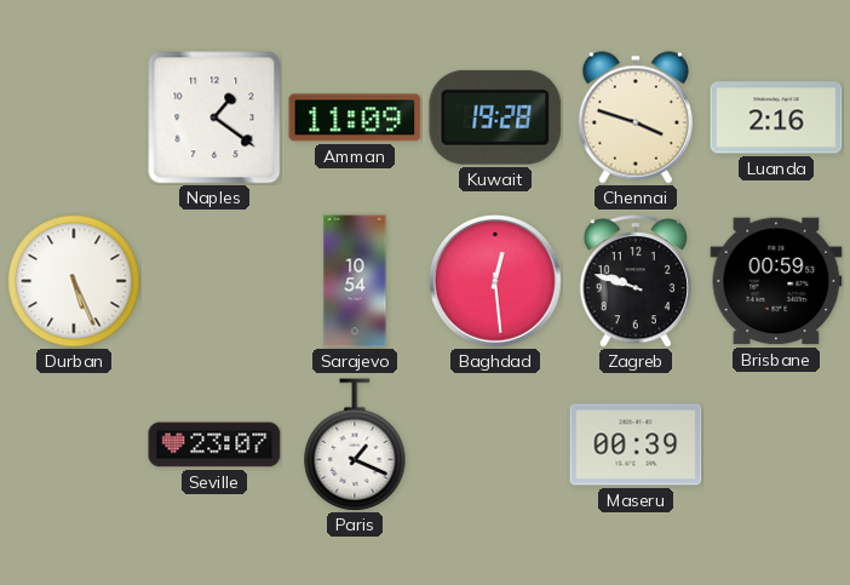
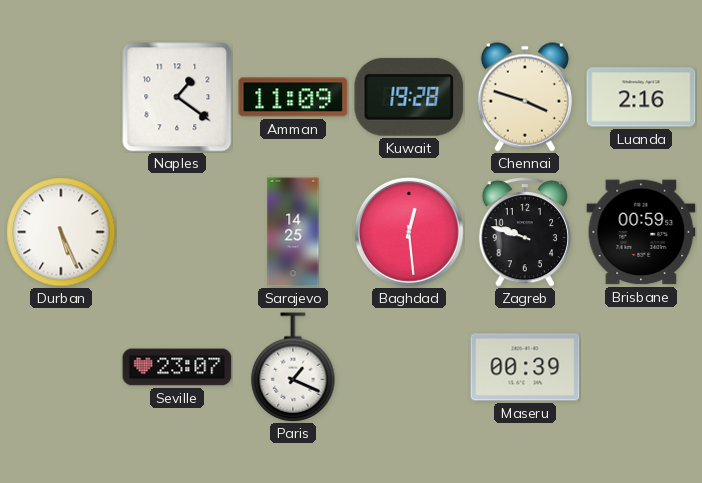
Sarajevo: 10:54 -> 14:25 (293, 232)
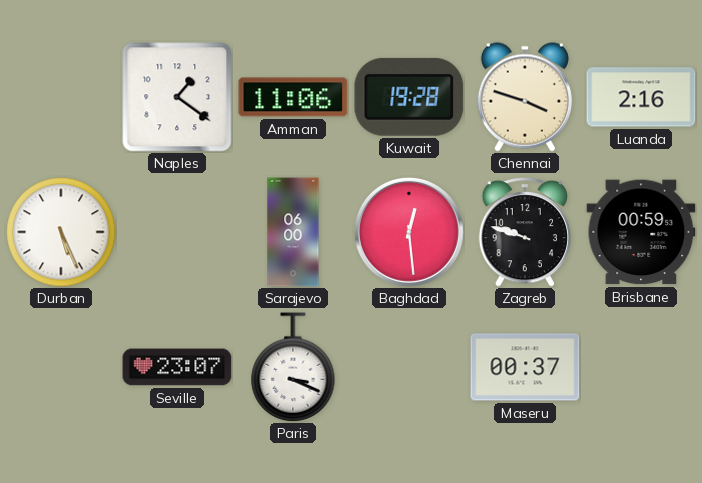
Amman: 11:09 -> 11:06 (293, 97)
Sarajevo: 14:25 -> 06:00 (293, 232)
Paris: 1:19 -> 3:19 (293, 367)
Maseru: 00:39 -> 00:37 (525, 367)
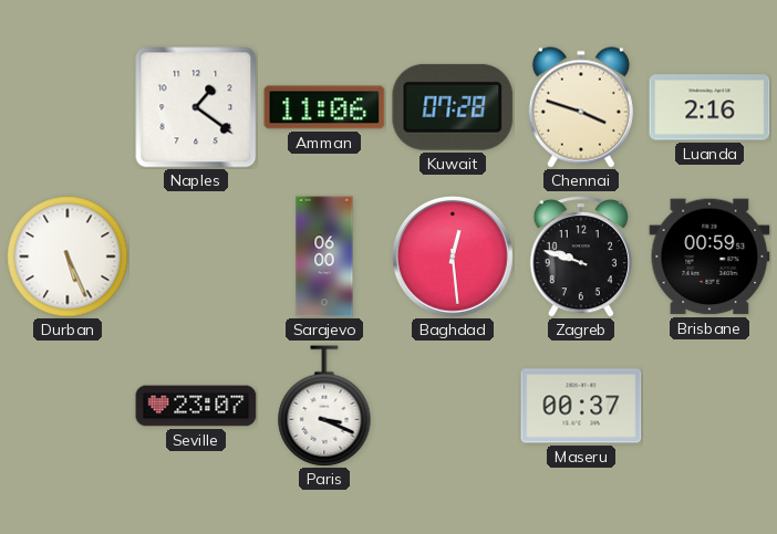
Kuwait: 19:28 -> 07:28 (453, 107)
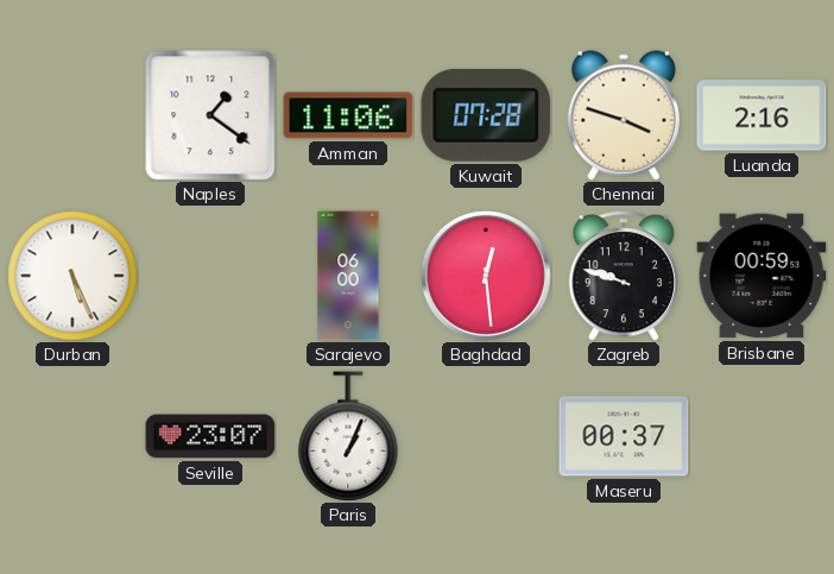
Paris: 3:19 -> 1:04 (348, 436)
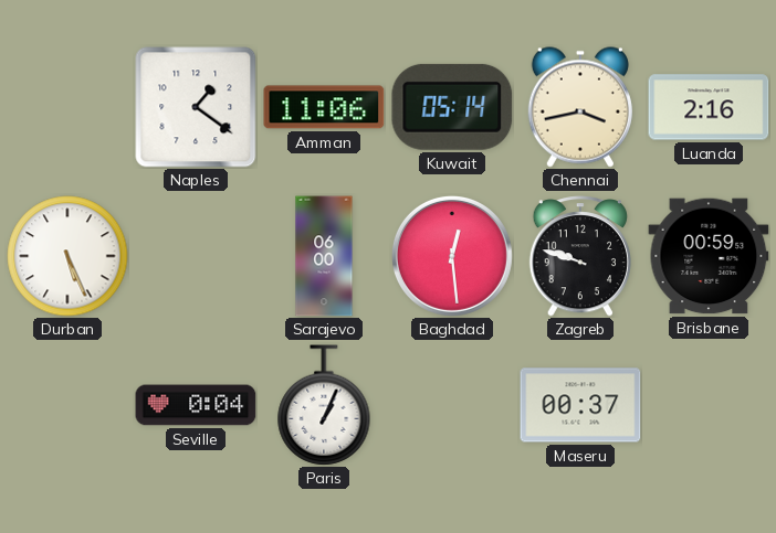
Kuwait: 07:28 -> 05:14 (452, 107)
Chennai: 3:48 -> 3:43 (580, 107)
Seville: 23:07 -> 0:04 (196, 405)
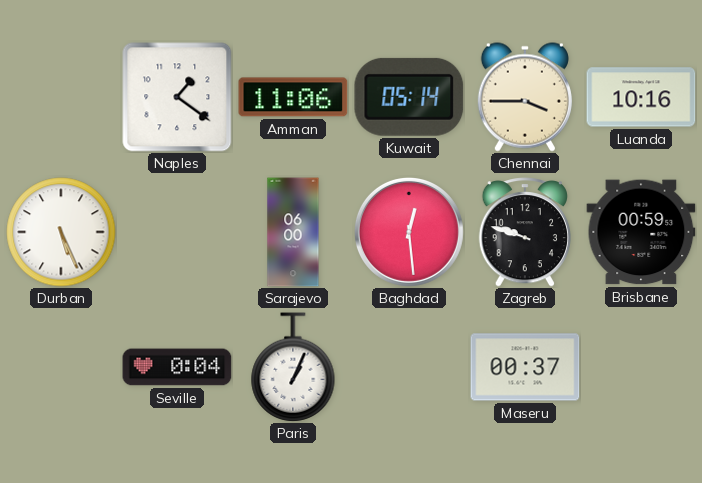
Chennai: 3:43 -> 3:45 (525, 97)
Luanda: 2:16 -> 10:16 (641, 97)
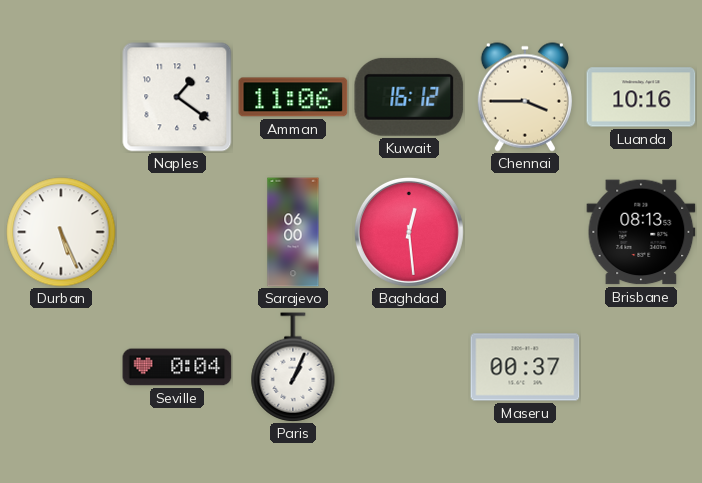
Kuwait: 05:14 -> 16:12 (409, 97)
Zagreb: 9:48 -> none (524, 232)
Brisbane: 00:59 -> 08:13 (641, 232)
